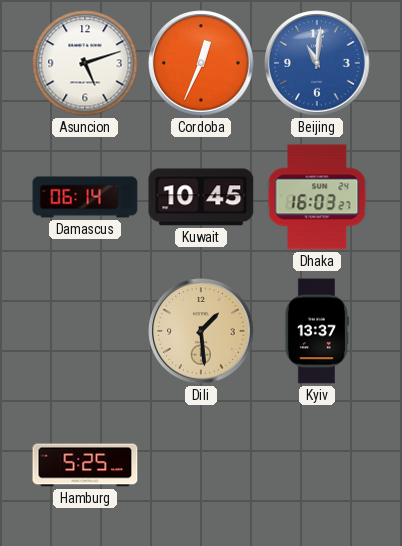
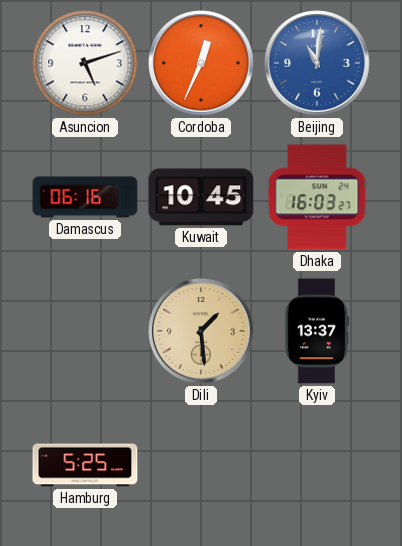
Damascus: 06:14 -> 06:16 (85, 197)
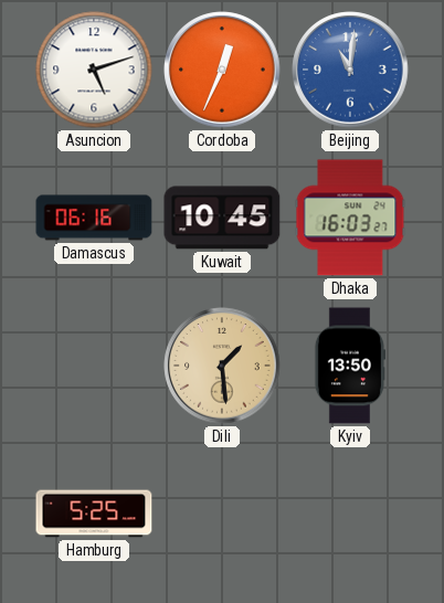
Kyiv: 13:37 -> 13:50 (349, 366)
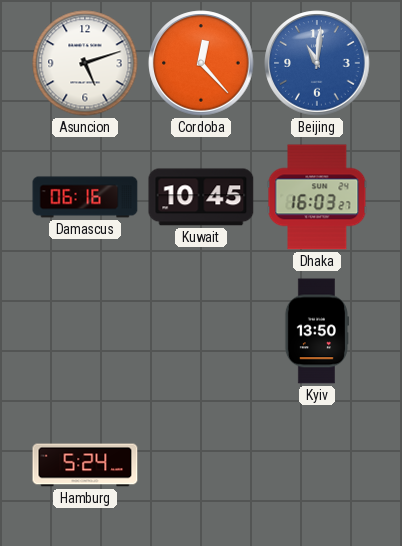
Cordoba: 12:34 -> 12:23 (201, 63)
Dili: 1:29 -> none (222, 366)
Hamburg: 5:25 -> 5:24 (85, 465)
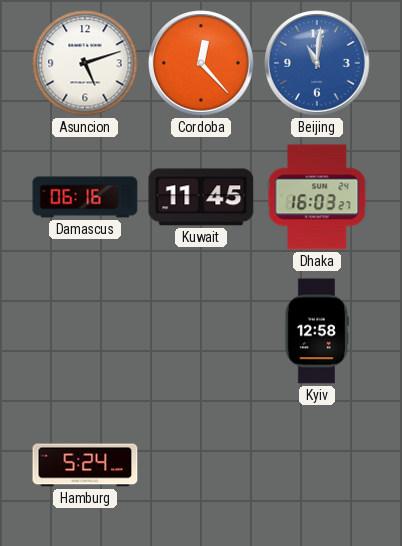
Kuwait: 10:45 -> 11:45 (201, 197)
Kyiv: 13:50 -> 12:58 (316, 331)
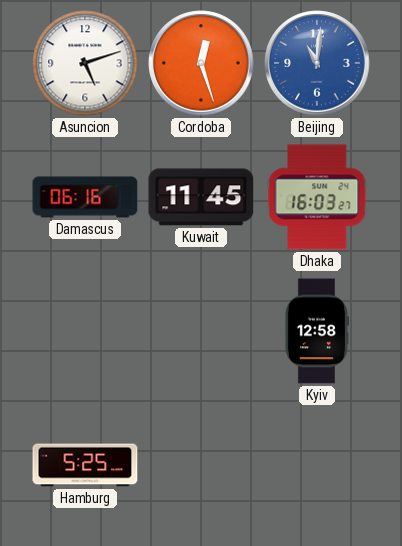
Cordoba: 12:23 -> 12:27 (201, 63)
Hamburg: 5:24 -> 5:25 (85, 465)
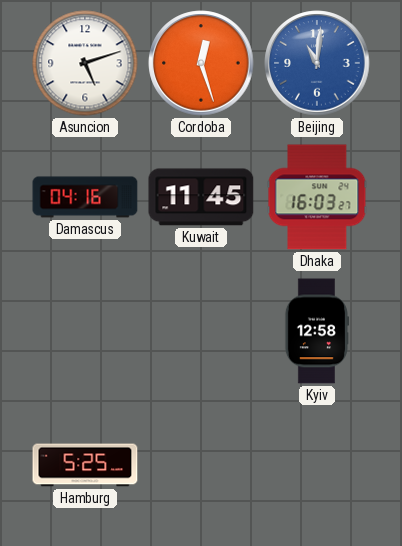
Damascus: 06:16 -> 04:16 (85, 197)
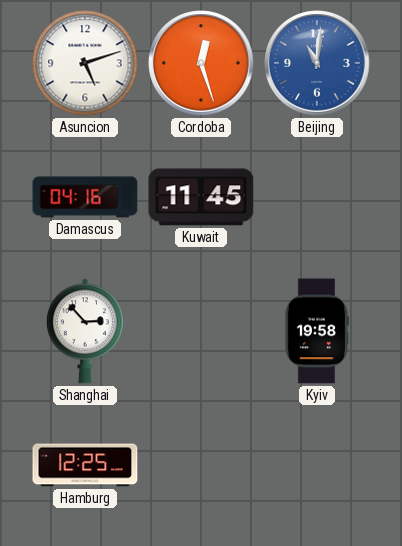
Dhaka: 16:03 -> none (317, 197)
Shanghai: none -> 2:53 (85, 331)
Kyiv: 12:58 -> 19:58 (316, 331)
Hamburg: 5:25 -> 12:25 (85, 465)
